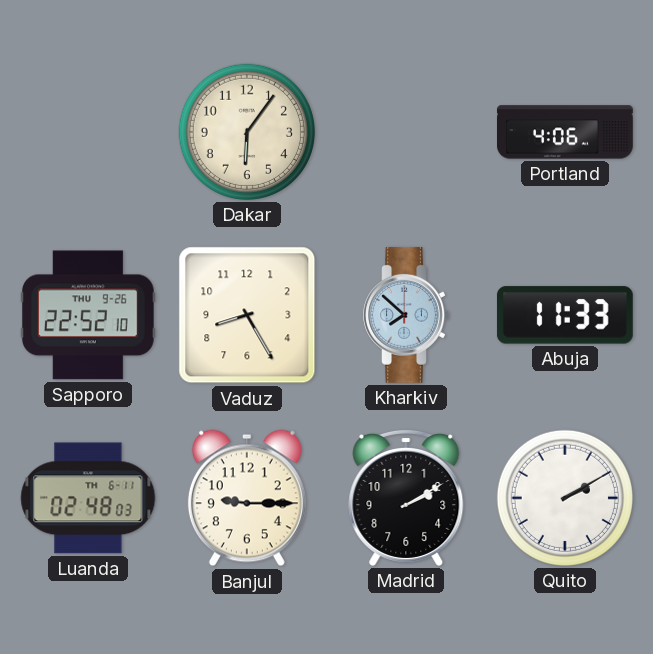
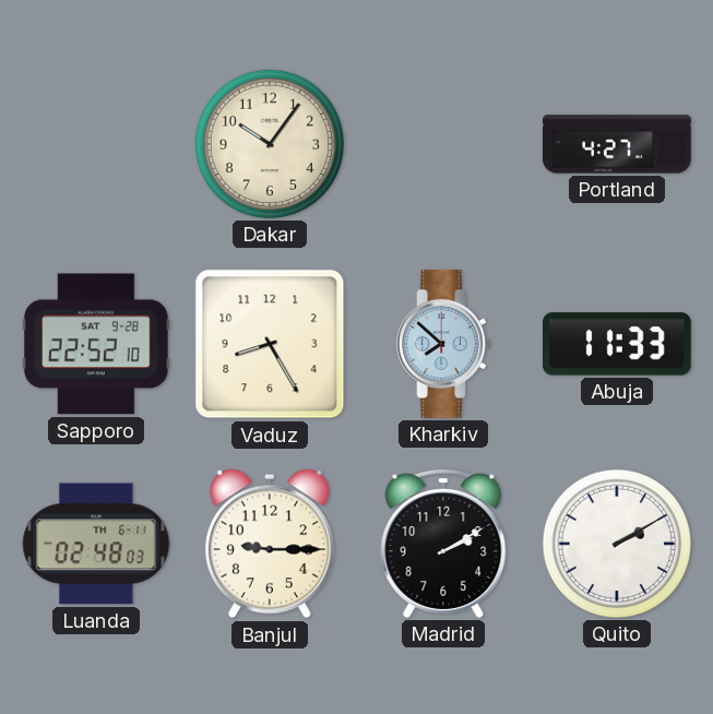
Dakar: 6:06 -> 10:06 (270, 144)
Portland: 4:06 -> 4:27 (618, 144)
Sapporo date: THU 9-26 -> SAT 9-28 (96, 344)
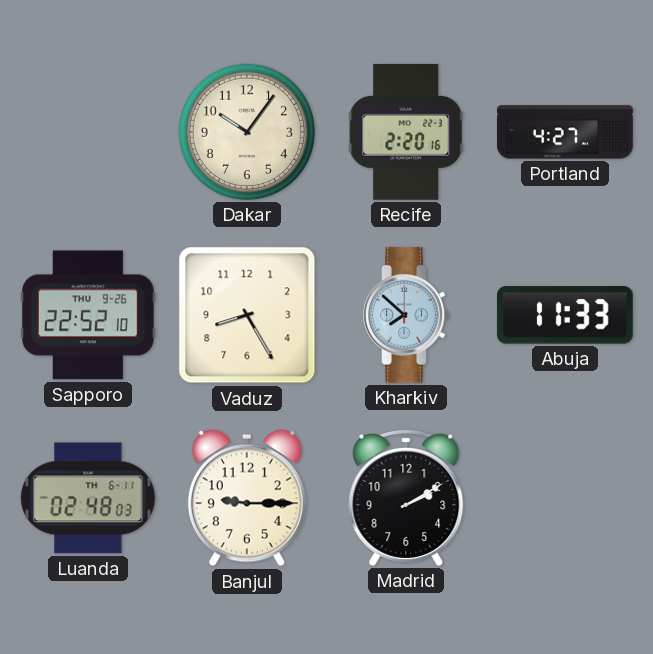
Recife: none -> 2:20 (406, 132)
Sapporo date: SAT 9-28 -> THU 9-26 (88, 315)
Quito: 2:10 -> none (617, 544)
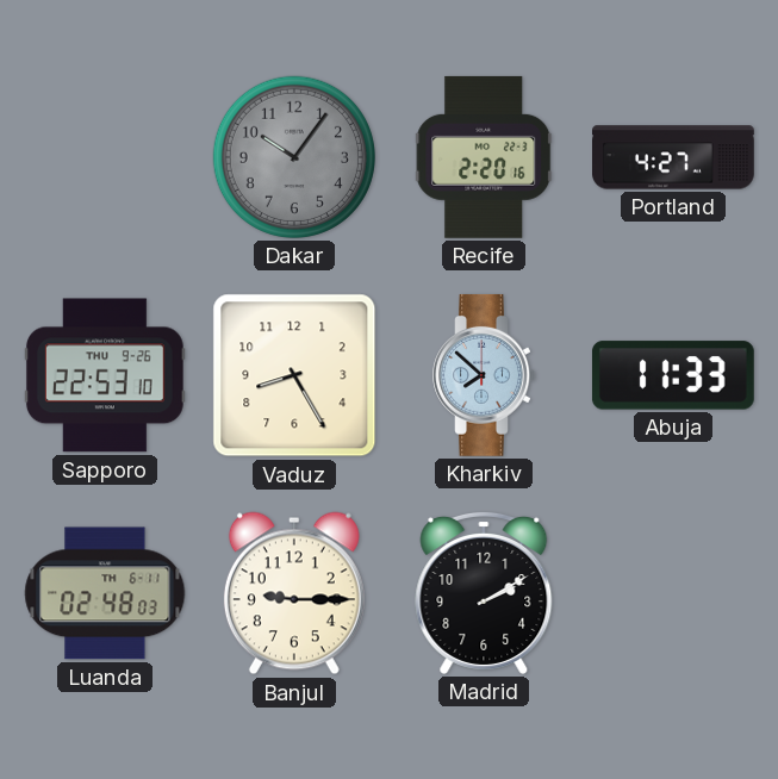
Dakar dial: cream -> grey (294, 157)
Sapporo: 22:52 -> 22:53 (105, 375)
